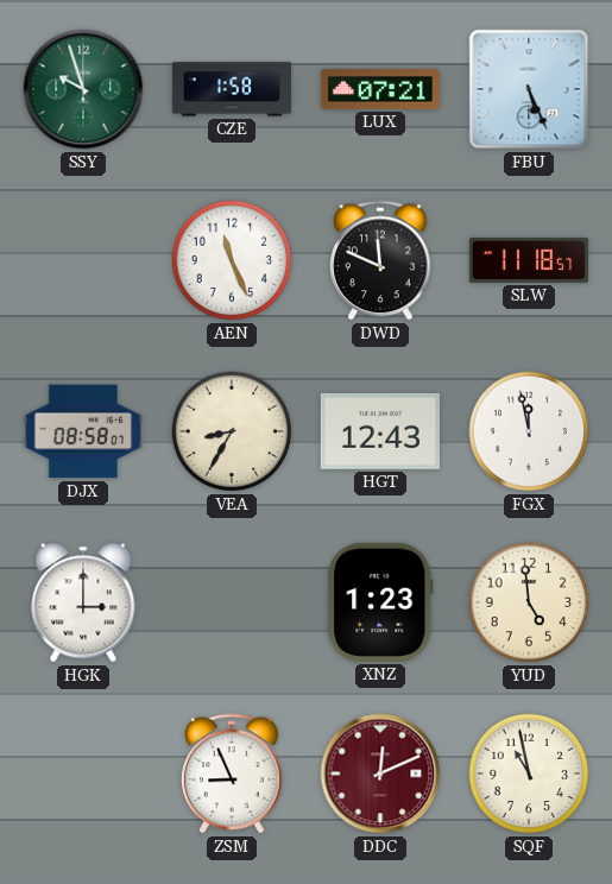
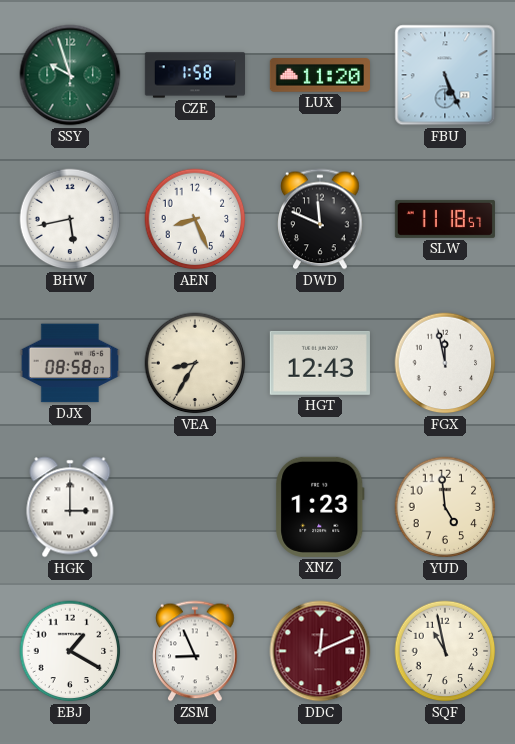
LUX: 07:21 -> 11:20 (320, 75)
BHW: none -> 5:43 (70, 219)
AEN: 11:26 -> 8:26 (195, 219)
EBJ: none -> 1:20 (70, 651)
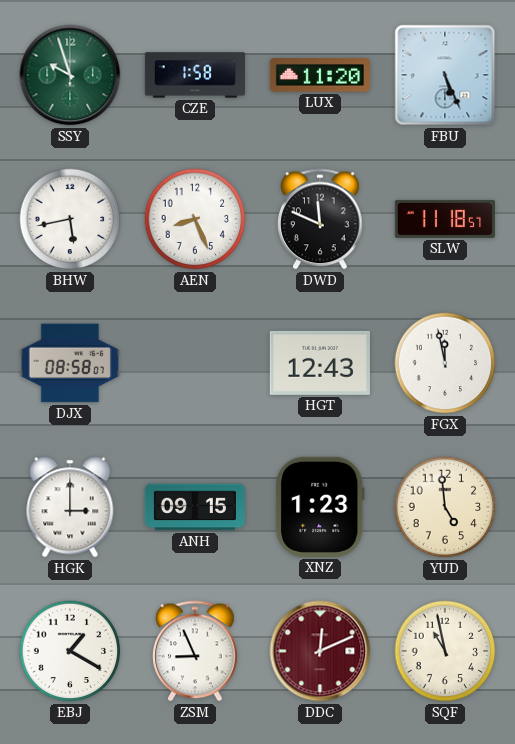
VEA: 8:35 -> none (195, 363)
ANH: none -> 09:15 (194, 507)
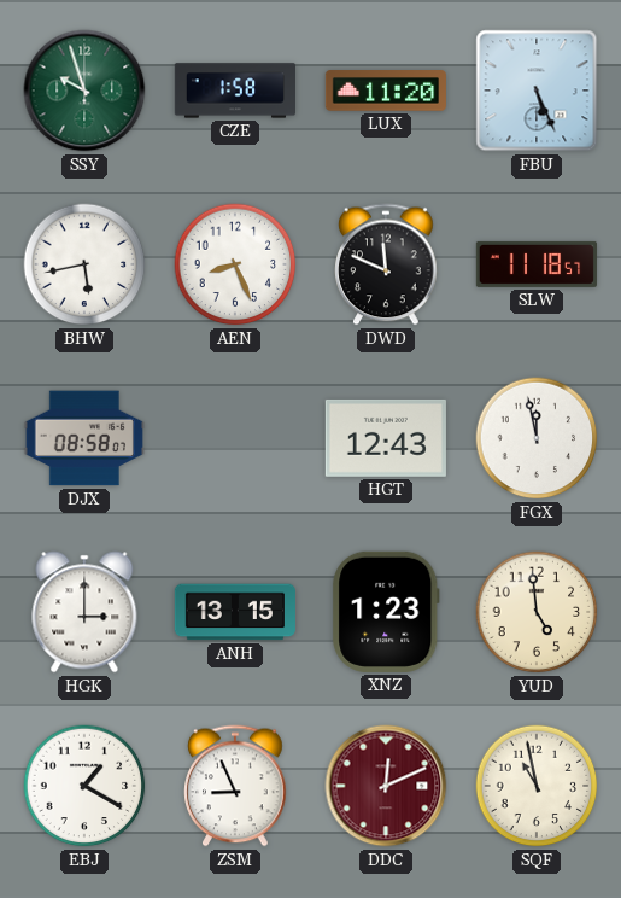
ANH: 09:15 -> 13:15 (234, 612)
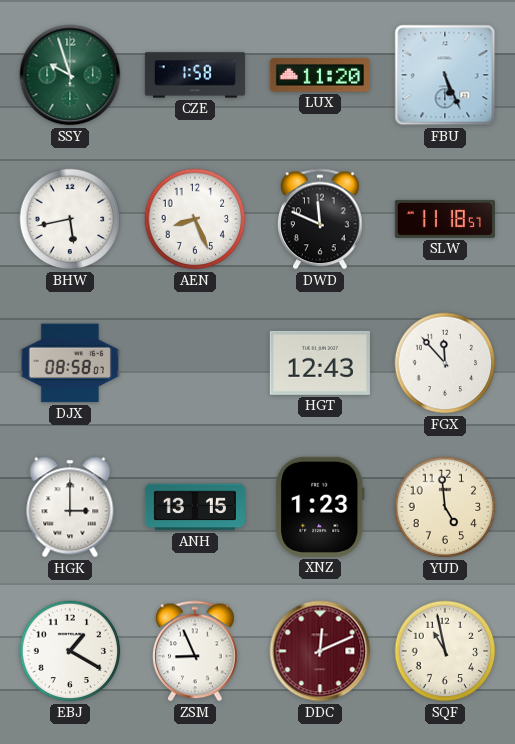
FGX: 11:58 -> 11:53 (445, 363)
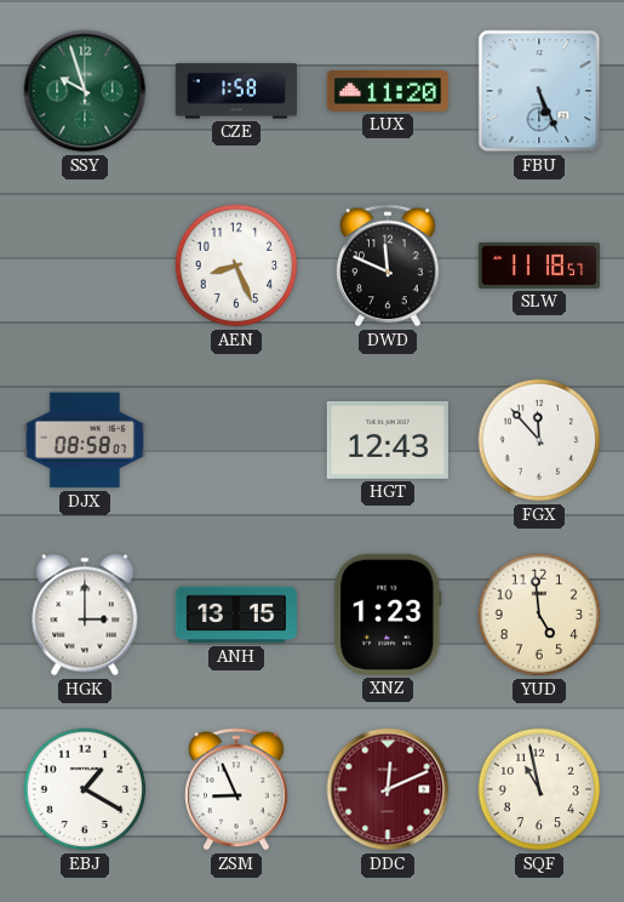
BHW: 5:43 -> none (70, 219)
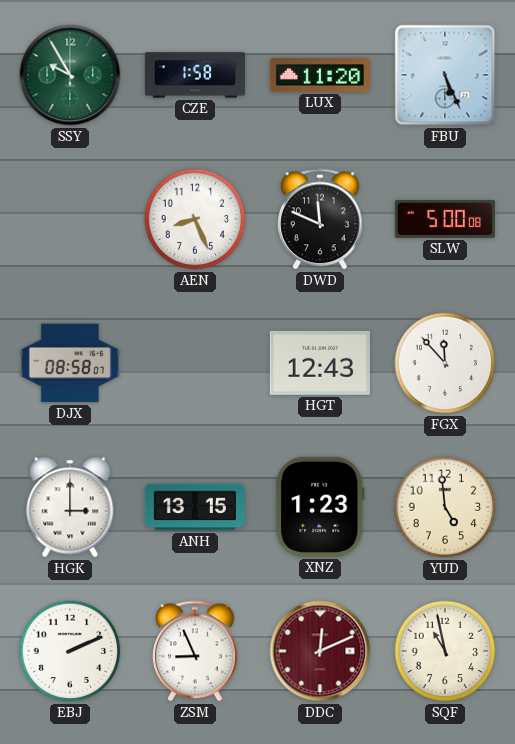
SSY: 9:57 -> 9:55 (70, 75)
SLW: 11:18 -> 5:00 (444, 219)
EBJ: 1:20 -> 2:11 (70, 651)
